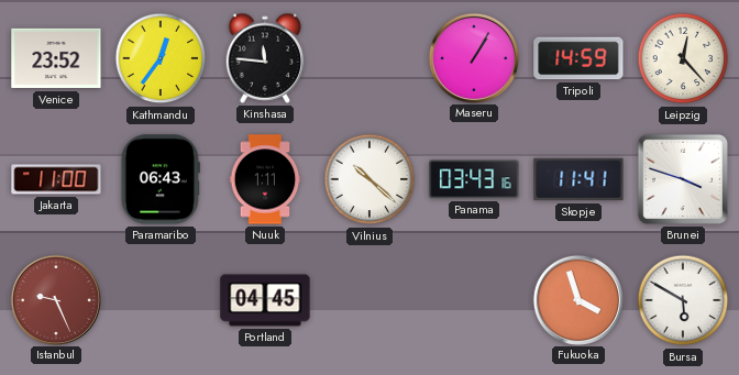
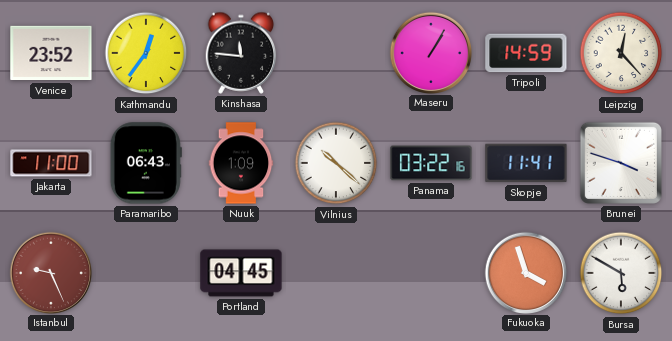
Nuuk: 1:11 -> 1:09 (241, 163)
Panama: 03:43 -> 03:22 (431, 163)
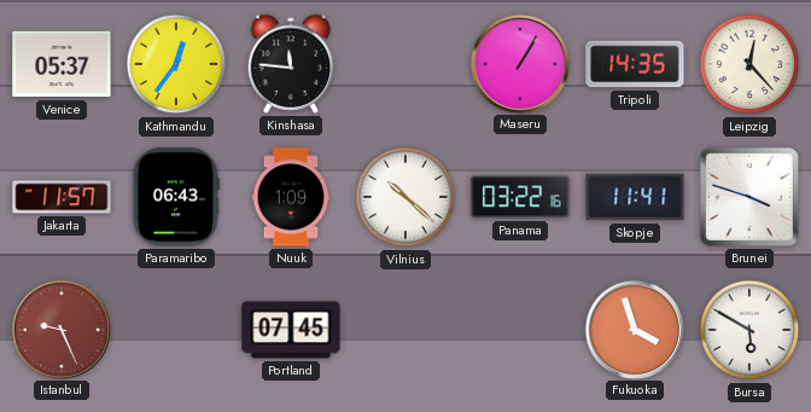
Venice: 23:52 -> 05:37 (62, 64)
Tripoli: 14:59 -> 14:35 (635, 64)
Jakarta: 11:00 -> 11:57 (62, 197)
Portland: 04:45 -> 07:45 (291, 330)
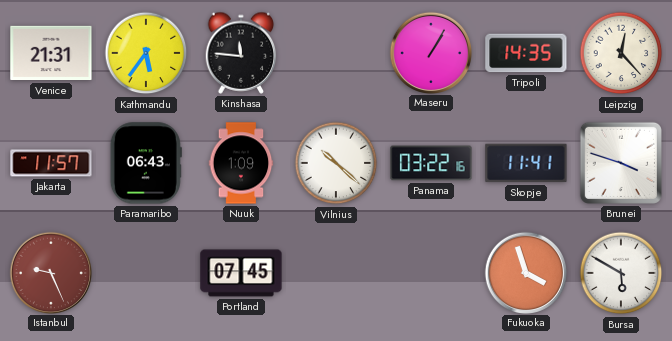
Venice: 05:37 -> 21:31 (51, 53)
Kathmandu: 12:36 -> 5:36 (146, 53)
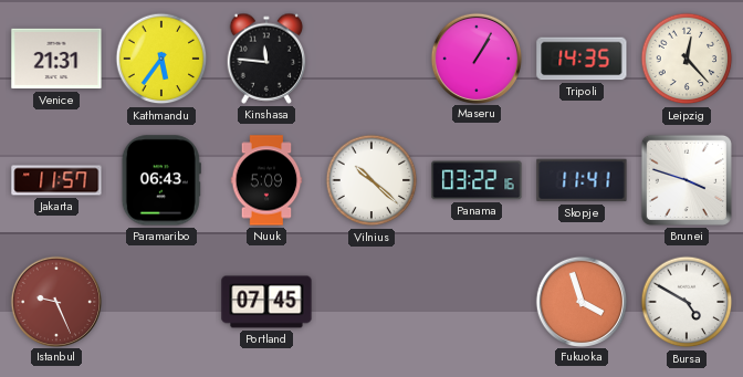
Nuuk: 1:09 -> 5:09 (266, 180)
Bursa: 5:50 -> 4:50 (687, 302)
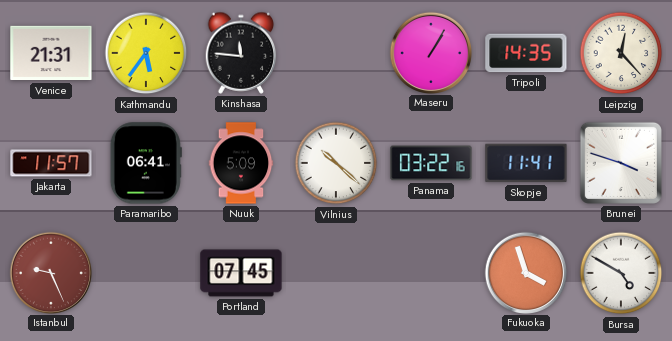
Paramaribo: 06:43 -> 06:41 (146, 163)
